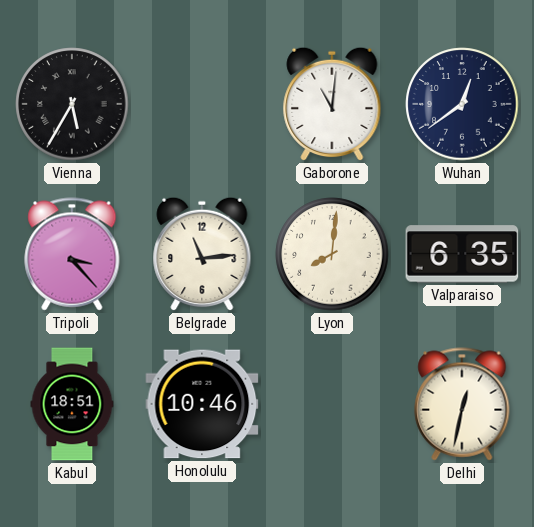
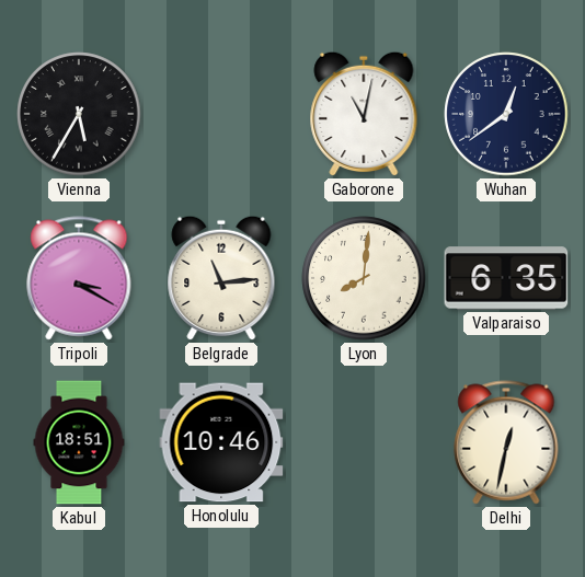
Gaborone: 11:01 -> 11:02 (364, 114)
Tripoli: 3:23 -> 3:20 (79, 278)
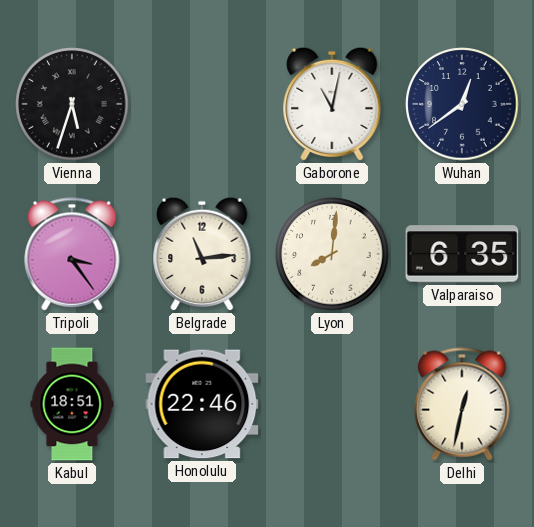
Vienna: 5:35 -> 5:33 (72, 104)
Tripoli: 3:20 -> 3:24 (72, 254)
Honolulu: 10:46 -> 22:46 (202, 404)
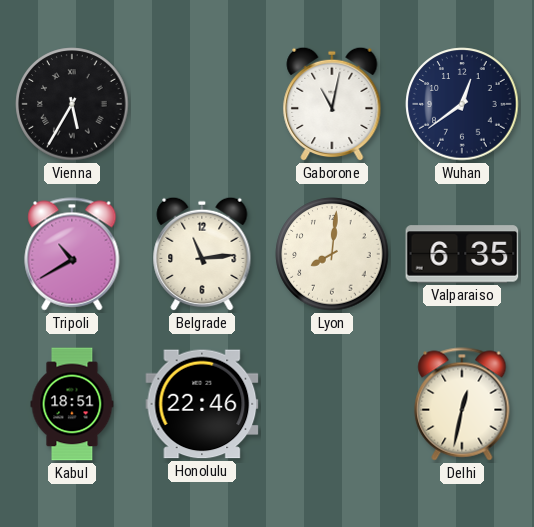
Vienna: 5:33 -> 5:35 (72, 104)
Tripoli: 3:24 -> 10:40 (72, 254)
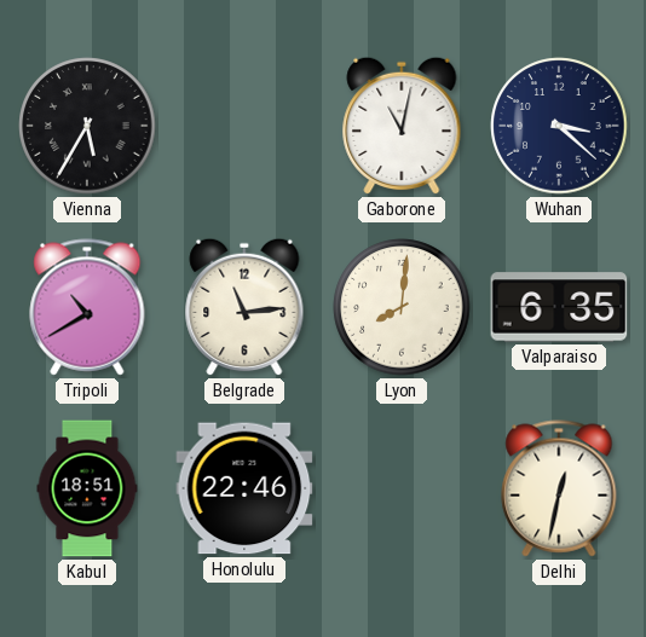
Wuhan: 12:39 -> 3:22 (559, 126)
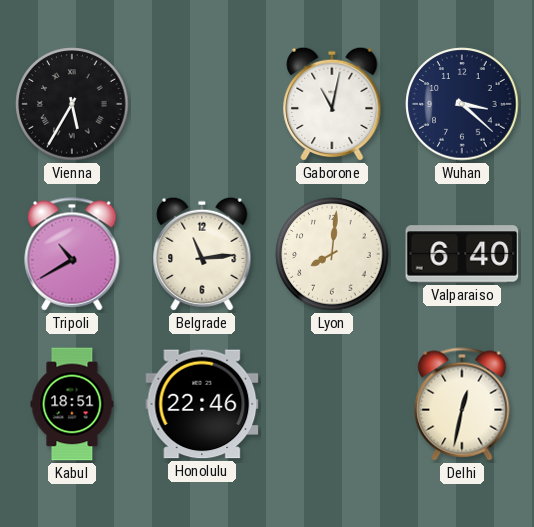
Valparaiso: 6:35 -> 6:40 (462, 254)
